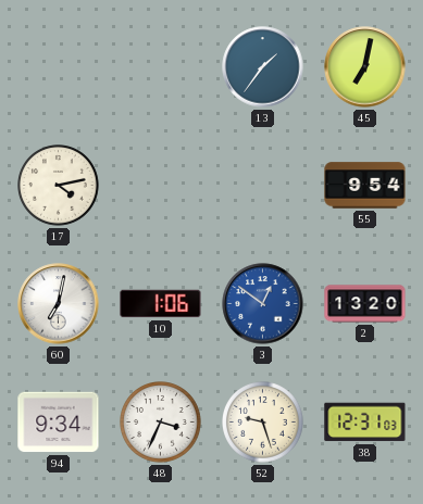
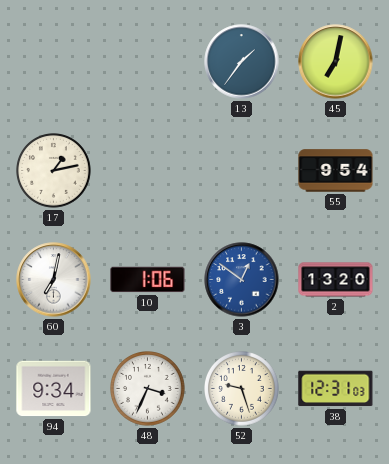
17: 4:13 -> 1:13 (54, 171)
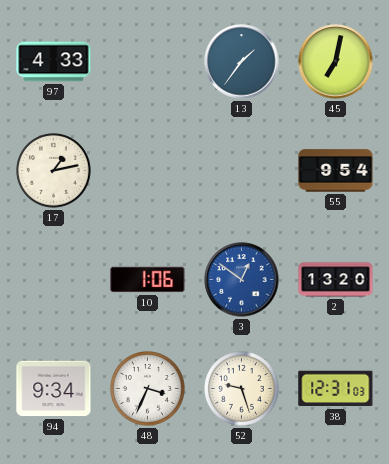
97: none -> 4:33 (54, 62)
60: 7:02 -> none (54, 280)
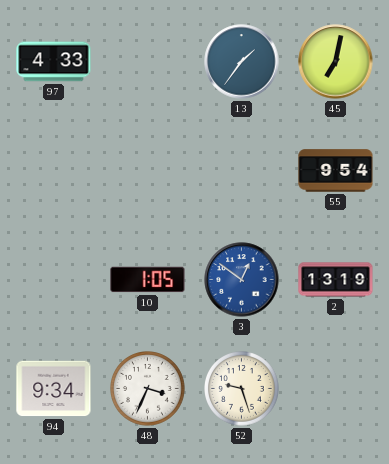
17: 1:13 -> none (54, 171)
10: 1:06 -> 1:05 (148, 280)
2: 13:20 -> 13:19 (336, 280)
38: 12:31 -> none (336, 389)
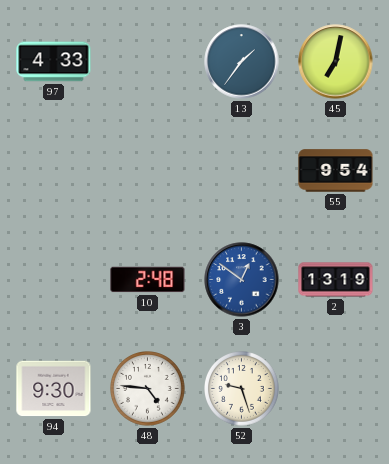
10: 1:05 -> 2:48 (148, 280)
94: 9:34 -> 9:30 (54, 389)
48: 3:34 -> 4:46 (148, 389)
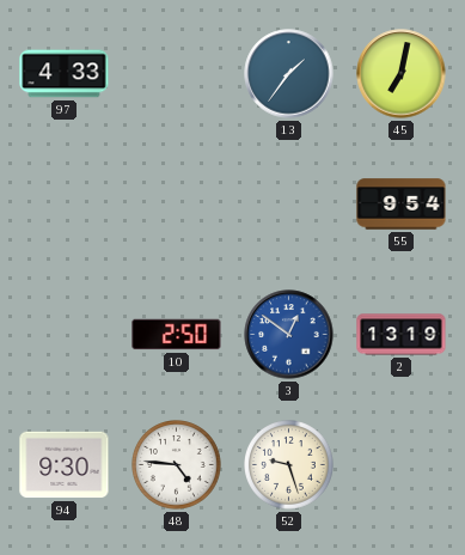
10: 2:48 -> 2:50 (177, 335)
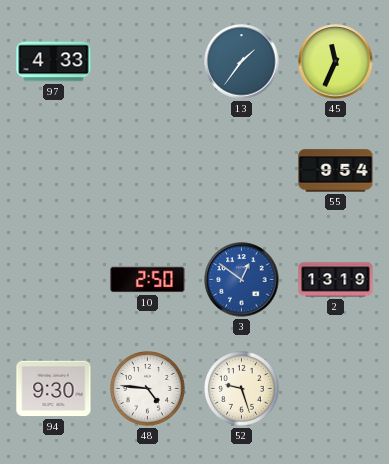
45: 7:02 -> 11:34 (336, 62)
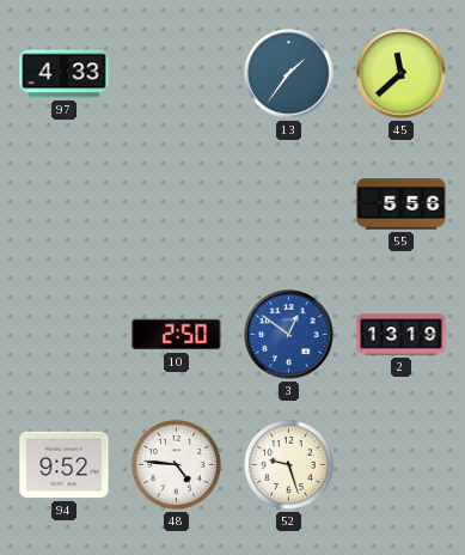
45: 11:34 -> 11:38 (402, 74)
55: 9:54 -> 5:56 (402, 205)
94: 9:30 -> 9:52 (65, 465)
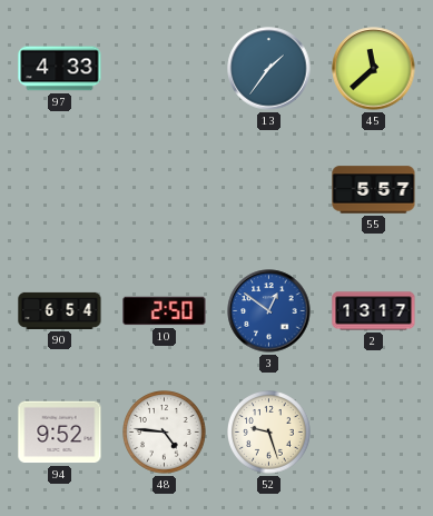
55: 5:56 -> 5:57 (374, 190)
90: none -> 6:54 (60, 310)
2: 13:19 -> 13:17 (374, 311)
